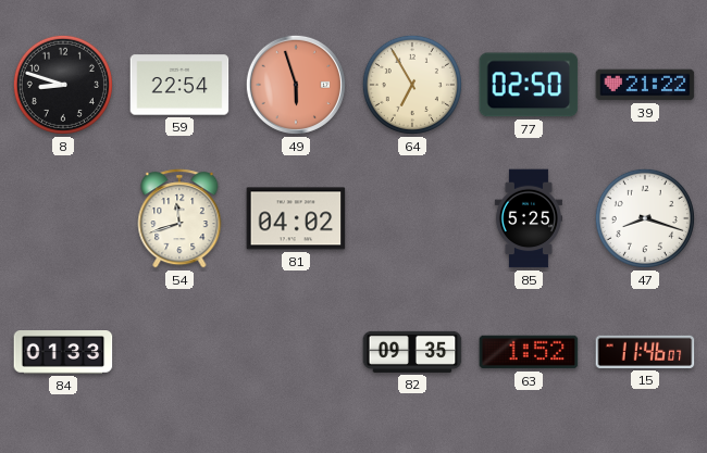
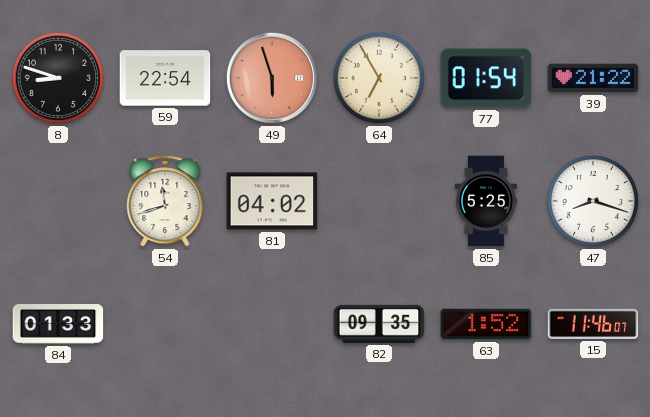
77: 02:50 -> 01:54 (486, 78)
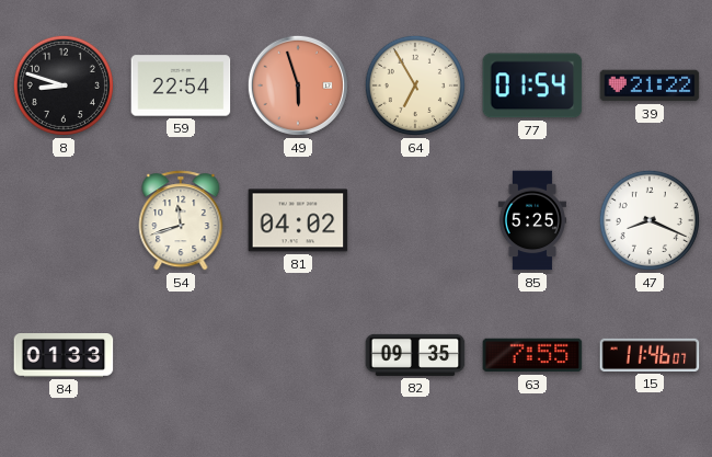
47: 8:18 -> 8:19 (650, 220)
63: 1:52 -> 7:55 (532, 355)
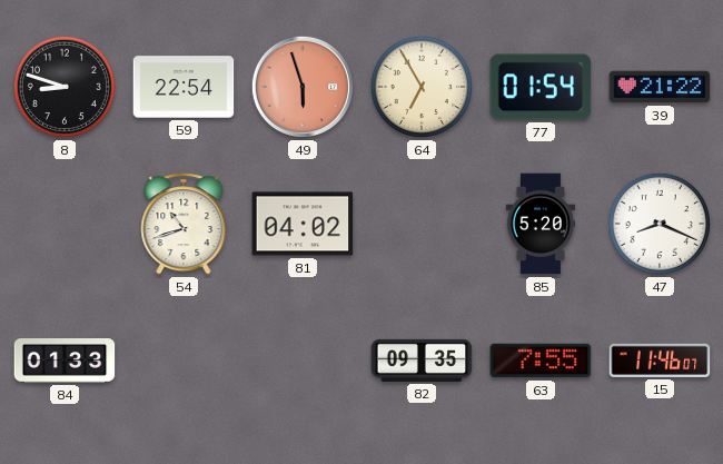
54: 11:42 -> 10:42 (184, 224)
85: 5:25 -> 5:20 (541, 224)
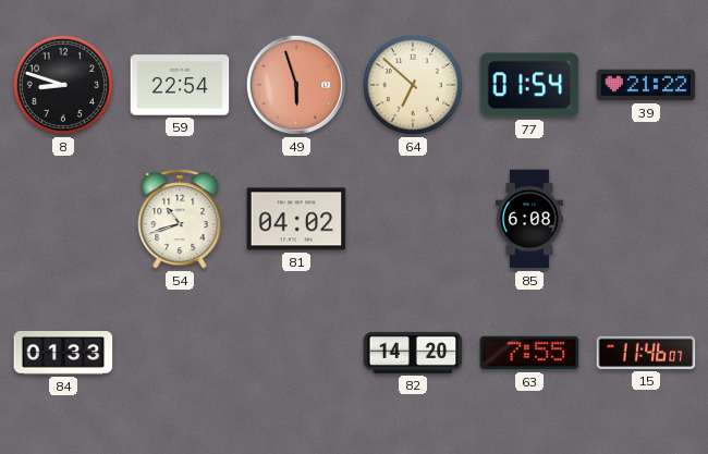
64: 6:55 -> 6:52 (413, 85)
85: 5:20 -> 6:08 (529, 219)
47: 8:19 -> none (660, 224)
82: 09:35 -> 14:20 (413, 353)
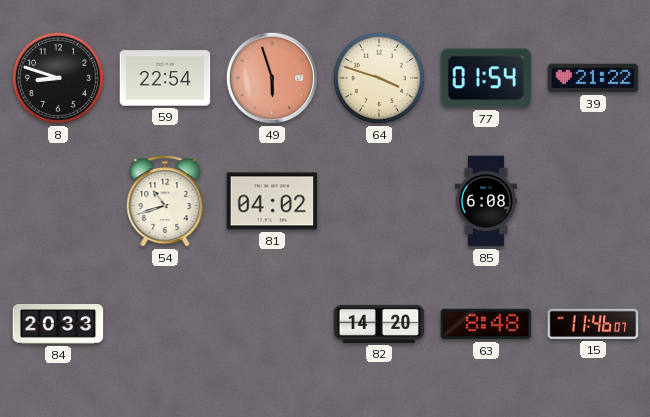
64: 6:52 -> 3:48 (379, 78)
84: 01:33 -> 20:33 (58, 325)
63: 7:55 -> 8:48 (486, 324)
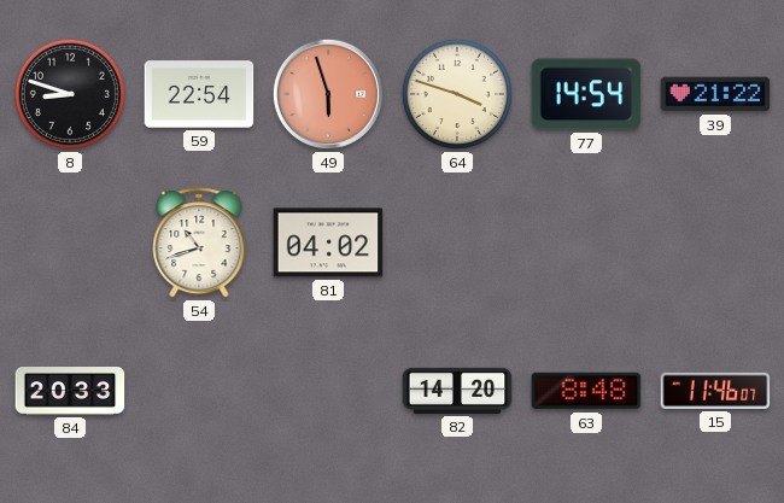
77: 01:54 -> 14:54 (586, 94)
85: 6:08 -> none (486, 201)
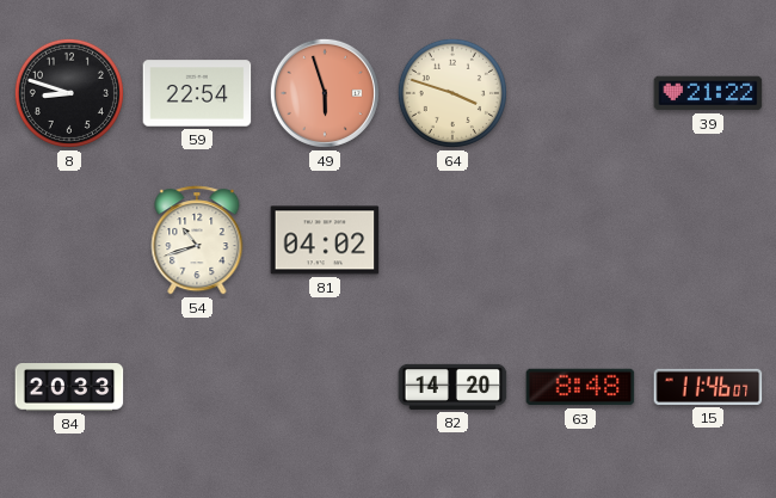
77: 14:54 -> none (586, 94)
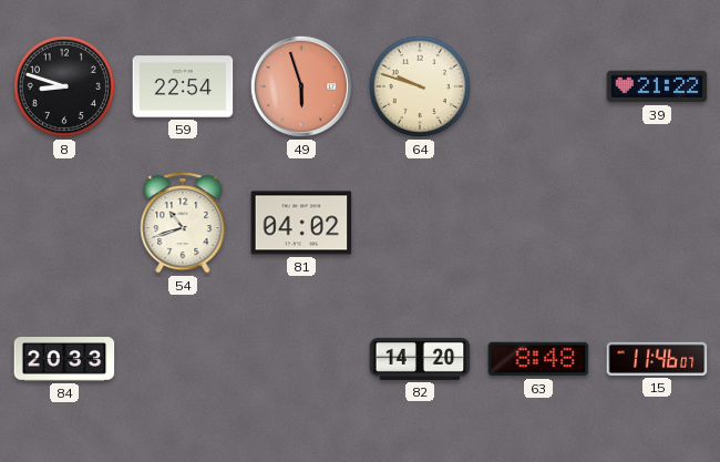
64: 3:48 -> 9:48 (420, 86)
